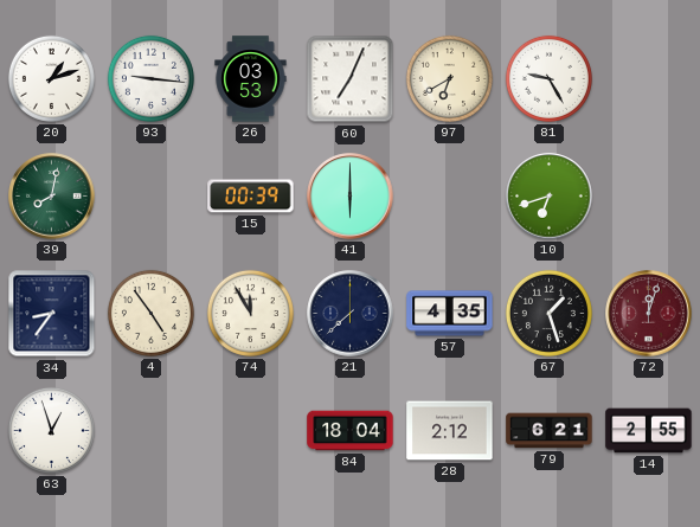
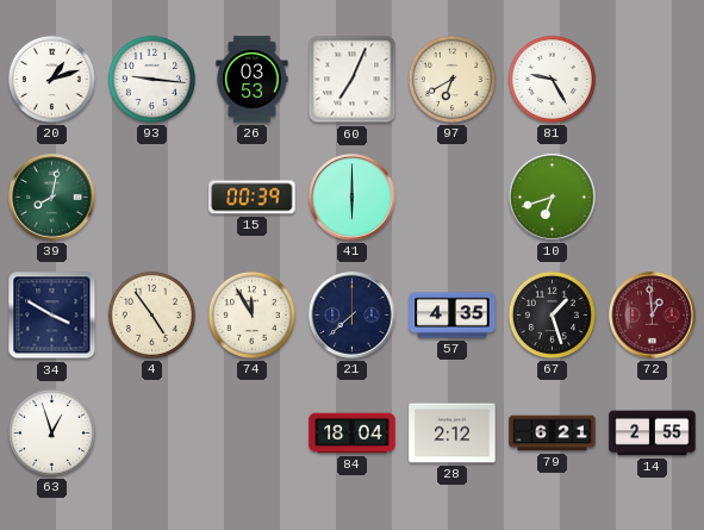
34: 8:36 -> 3:50 (52, 316)
72: 12:03 -> 12:59 (653, 316)
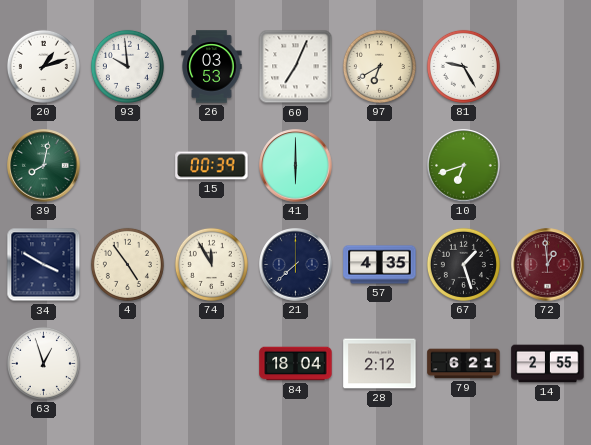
93: 9:16 -> 9:59 (127, 66)
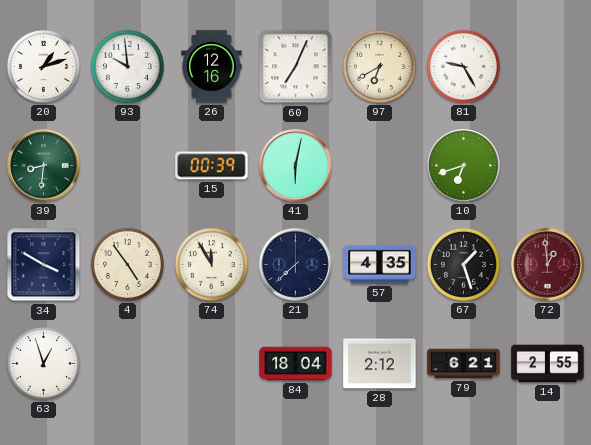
26: 03:53 -> 12:16 (212, 67)
39: 8:02 -> 8:31 (44, 166)
41: 6:00 -> 6:02 (296, 166)
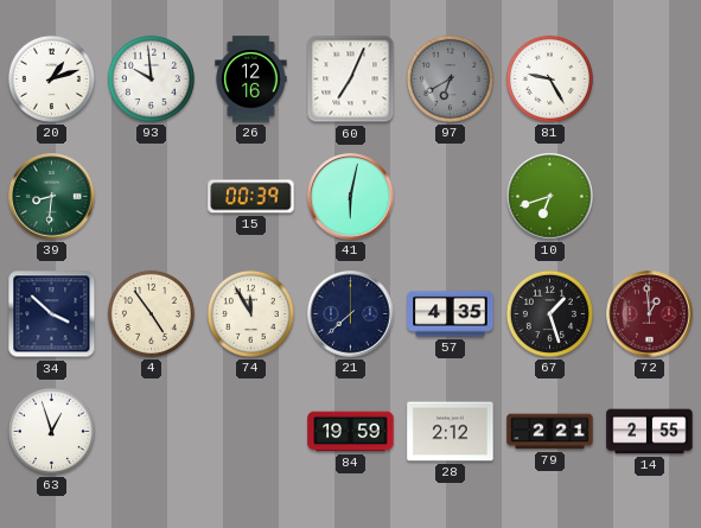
97 dial: cream -> grey (450, 78)
34: 3:50 -> 3:52 (52, 314)
84: 18:04 -> 19:59 (351, 432)
79: 6:21 -> 2:21 (550, 432)
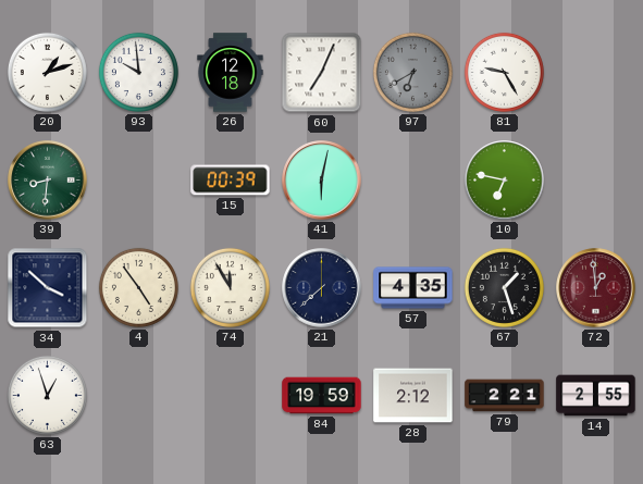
26: 12:16 -> 12:18 (231, 73)
10: 6:42 -> 6:47 (505, 181)
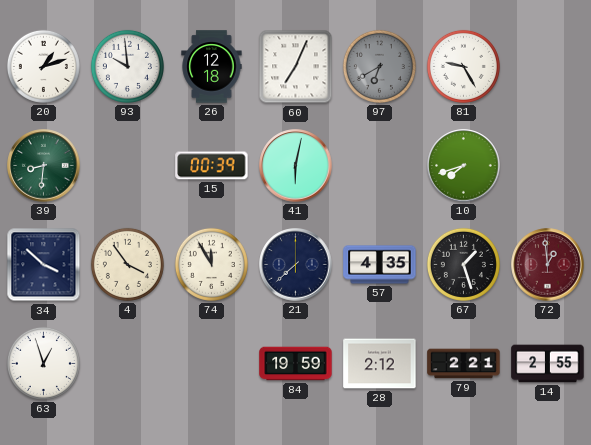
10: 6:47 -> 7:42 (464, 166)
4: 4:54 -> 3:54 (127, 264)
